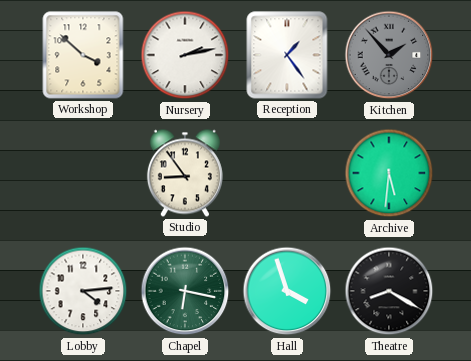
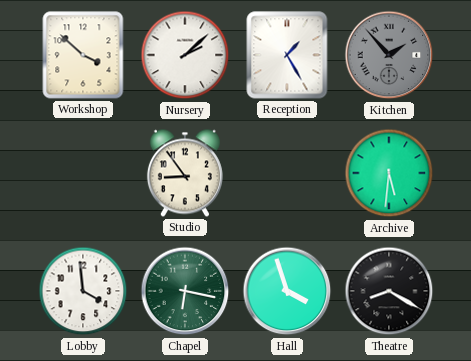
Nursery: 2:13 -> 2:08 (185, 55)
Reception: 1:24 -> 1:25 (287, 55)
Lobby: 4:14 -> 3:59 (83, 291)
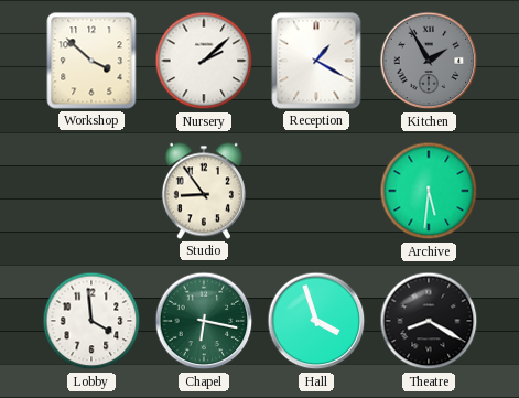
Reception: 1:25 -> 1:20 (316, 61)
Kitchen: 1:53 -> 1:55 (429, 61)
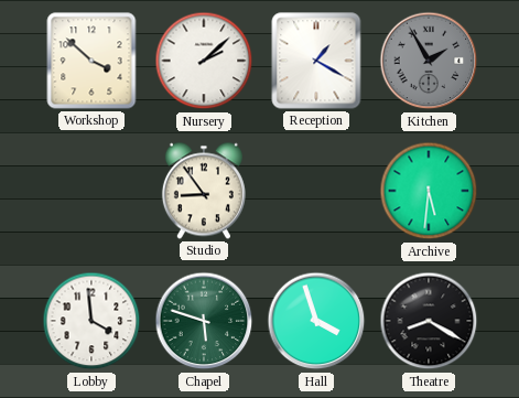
Chapel: 6:17 -> 5:48 (204, 321)
